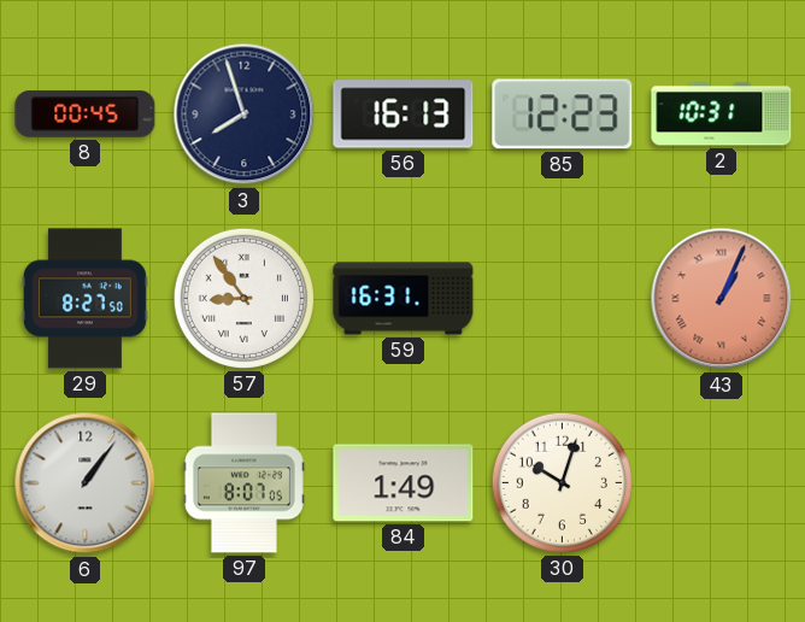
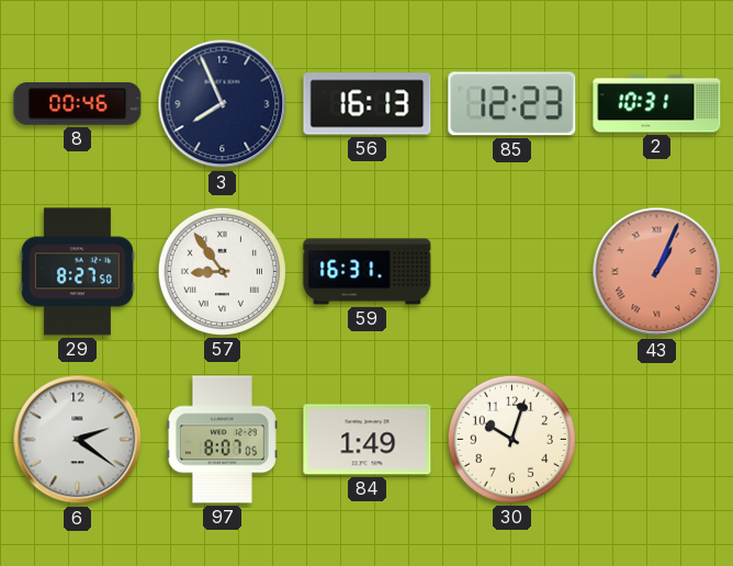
8: 00:45 -> 00:46 (78, 104)
3: 7:57 -> 7:56 (223, 104)
6: 1:06 -> 2:21 (78, 440)
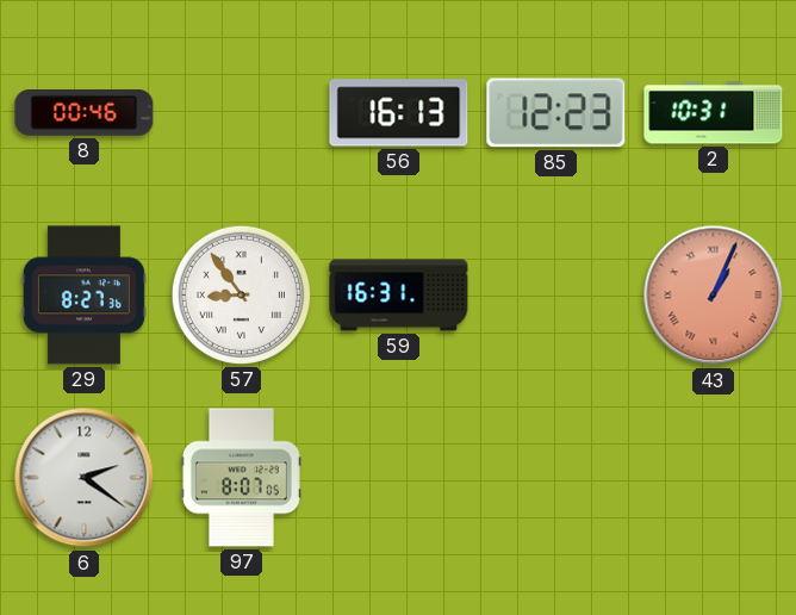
3: 7:56 -> none (223, 104)
29: 8:27:50 -> 8:27:36 (83, 296)
84: 1:49 -> none (368, 440)
30: 10:03 -> none (511, 439)
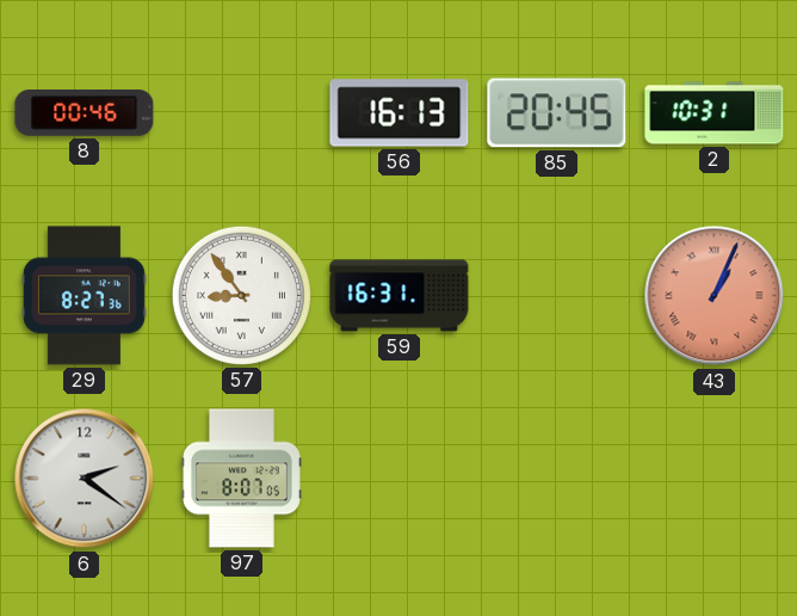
85: 12:23 -> 20:45 (557, 113)
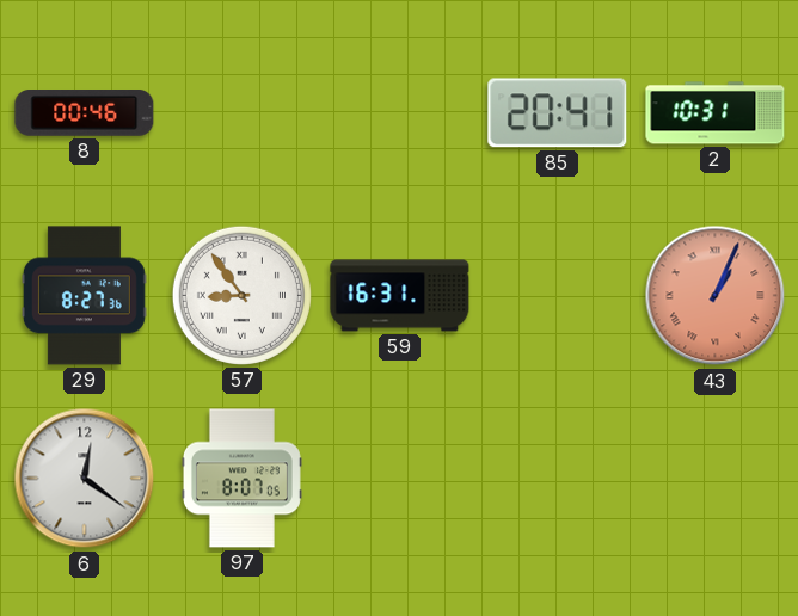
56: 16:13 -> none (400, 113)
85: 20:45 -> 20:41 (558, 113)
6: 2:21 -> 12:21 (85, 479)
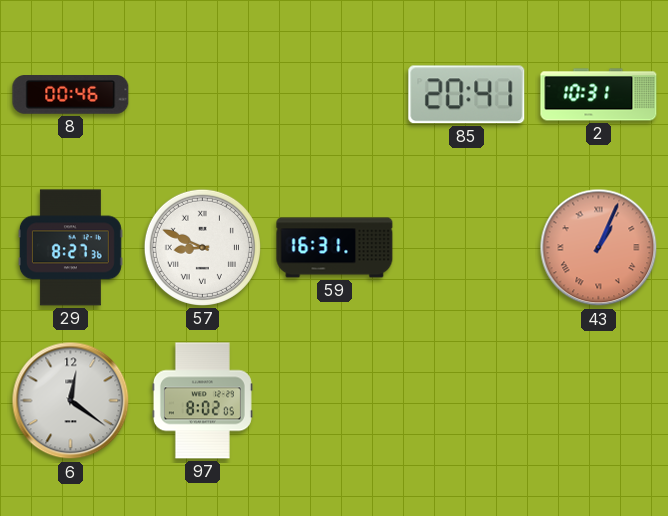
57: 8:54 -> 8:49 (202, 247)
97: 8:07 -> 8:02 (202, 401)
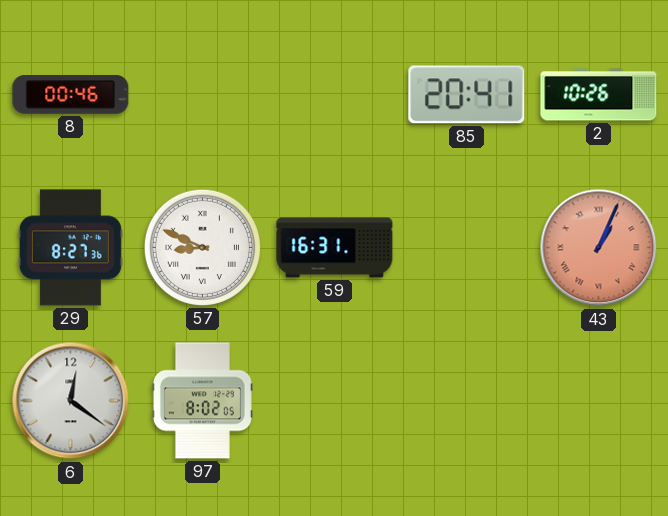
2: 10:31 -> 10:26 (599, 95)
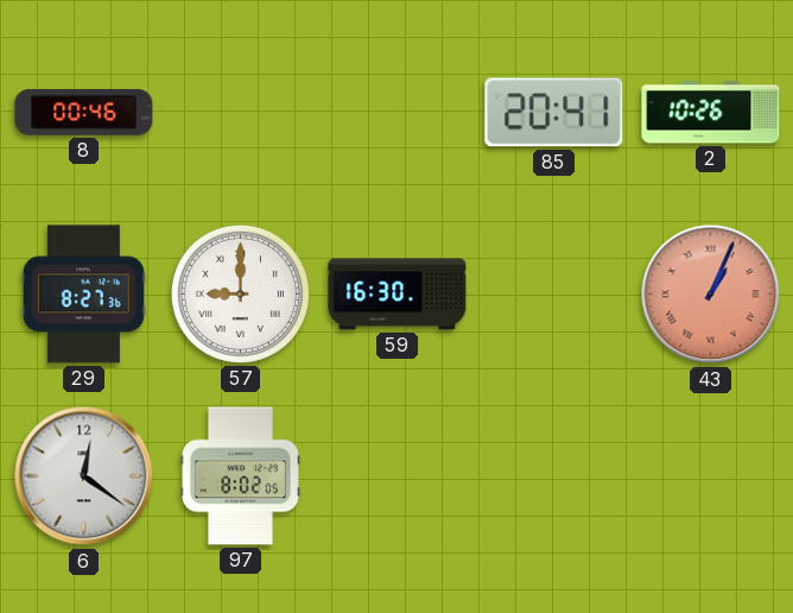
57: 8:49 -> 9:00 (240, 293)
59: 16:31 -> 16:30 (398, 295)
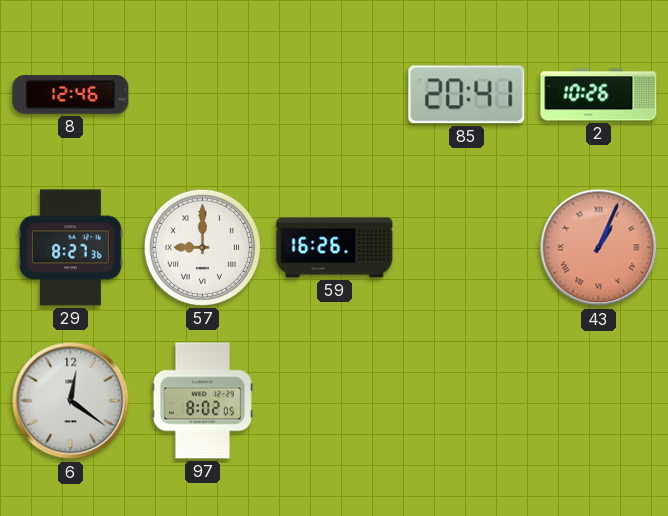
8: 00:46 -> 12:46 (71, 95)
59: 16:30 -> 16:26 (335, 248)
